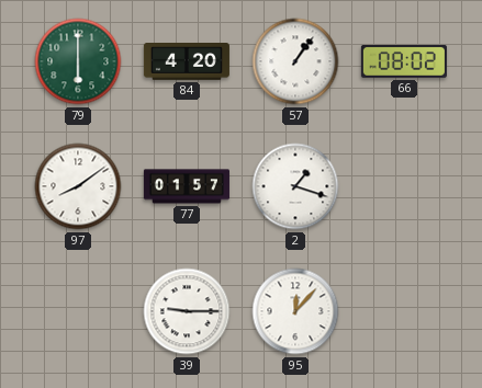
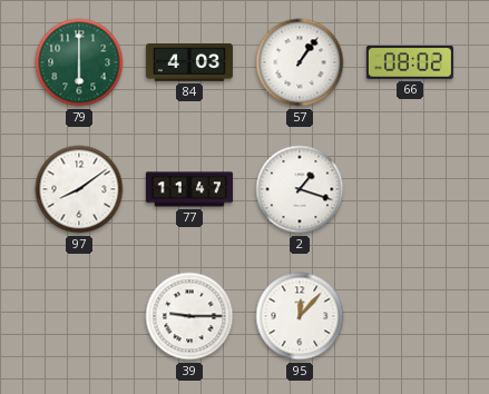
84: 4:20 -> 4:03 (189, 63)
77: 01:57 -> 11:47 (189, 189)
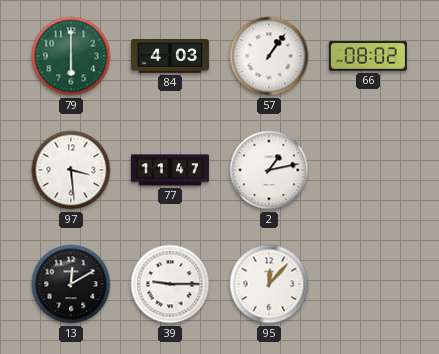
97: 8:09 -> 3:29 (71, 170)
2: 1:18 -> 1:13 (269, 170)
13: none -> 12:10 (71, 284)
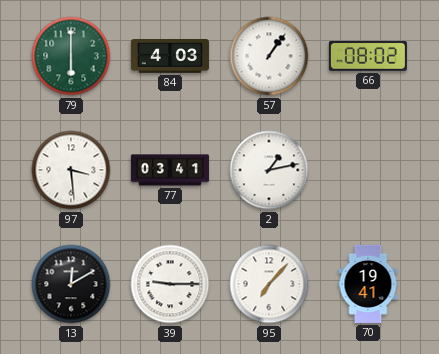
77: 11:47 -> 03:41 (170, 170)
95: 12:07 -> 7:07 (269, 284)
70: none -> 19:41 (368, 284)
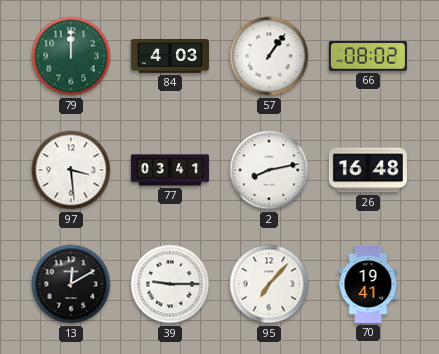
79: 6:00 -> 12:00 (71, 56)
2: 1:13 -> 8:13 (269, 170)
26: none -> 16:48 (368, 170)
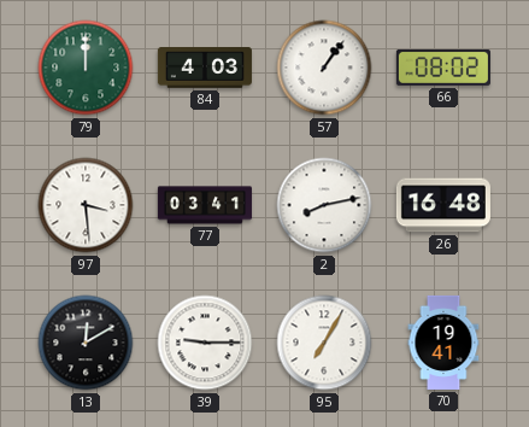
95: 7:07 -> 7:05 (324, 343)
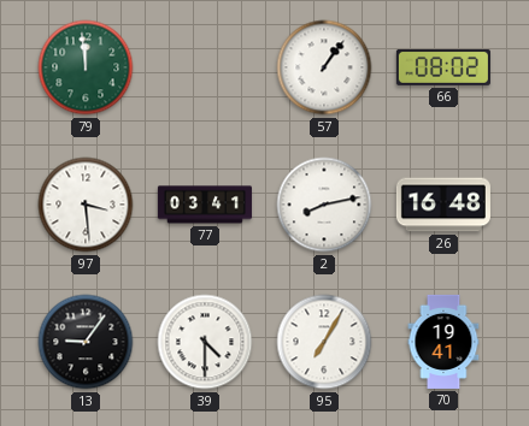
79: 12:00 -> 11:59 (86, 67)
84: 4:03 -> none (205, 69)
13: 12:10 -> 9:06 (86, 342)
39: 9:15 -> 4:30 (205, 342)
